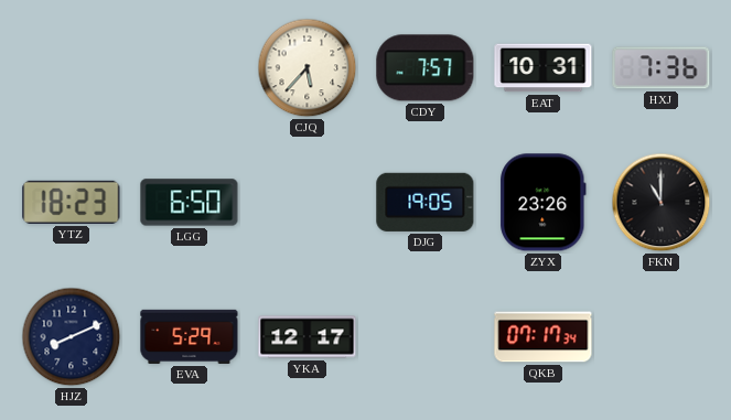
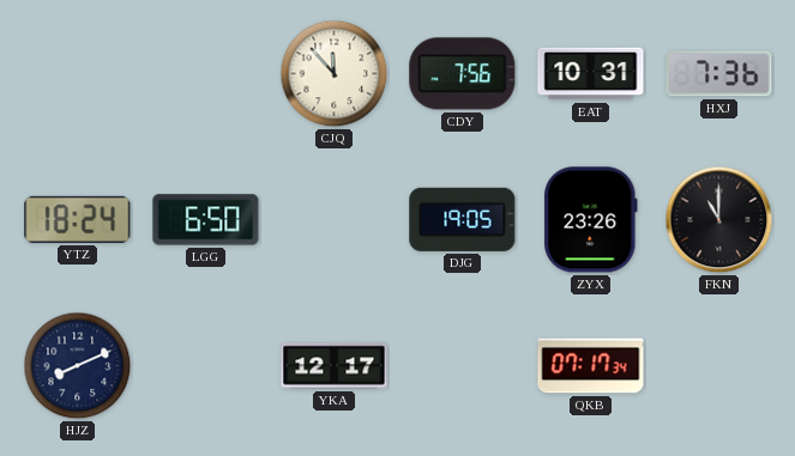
CJQ: 5:37 -> 11:53 (335, 74)
CDY: 7:57 -> 7:56 (463, 74)
YTZ: 18:23 -> 18:24 (78, 219)
EVA: 5:29 -> none (190, 336)
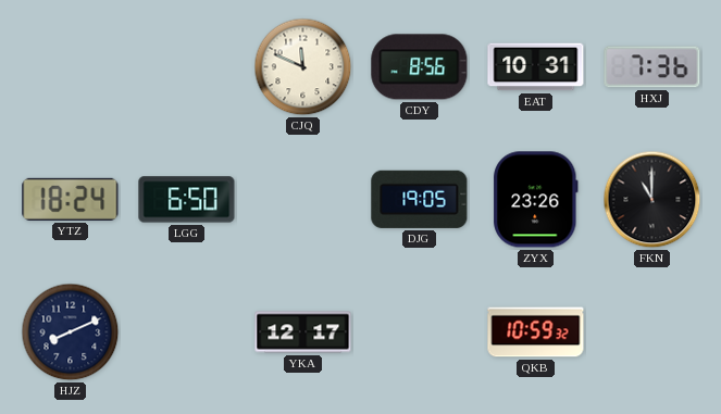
CJQ: 11:53 -> 11:49 (303, 67)
CDY: 7:56 -> 8:56 (420, 67)
QKB: 07:17 -> 10:59 (536, 333)
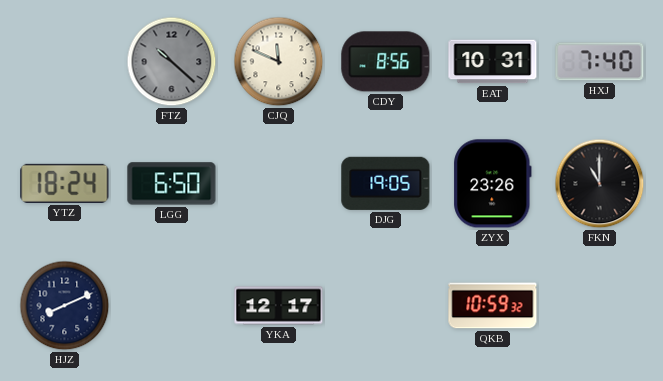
FTZ: none -> 10:22 (172, 62)
HXJ: 7:36 -> 7:40 (600, 62)
